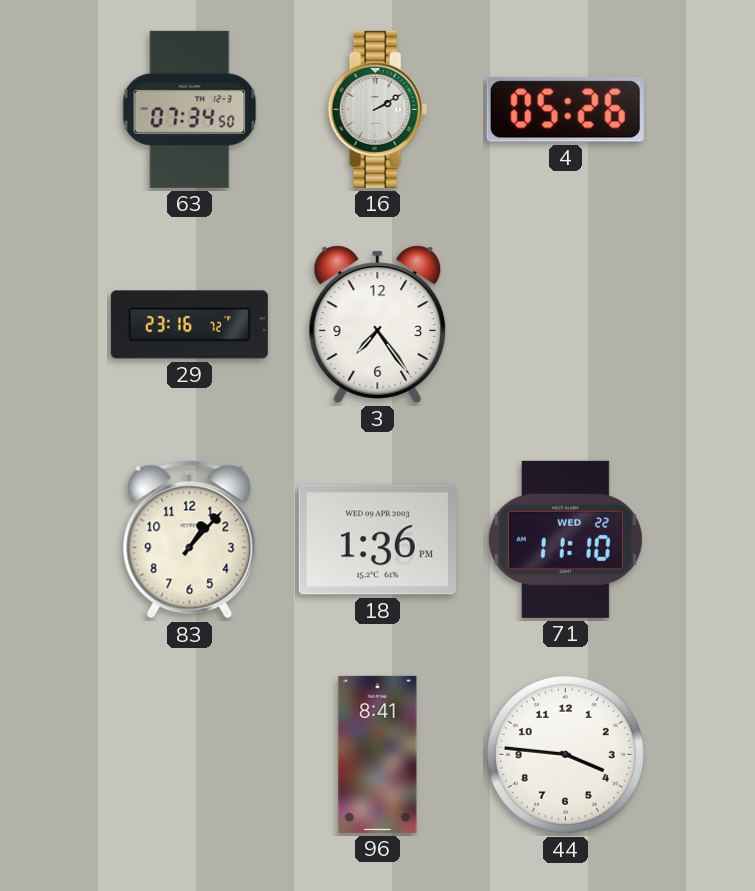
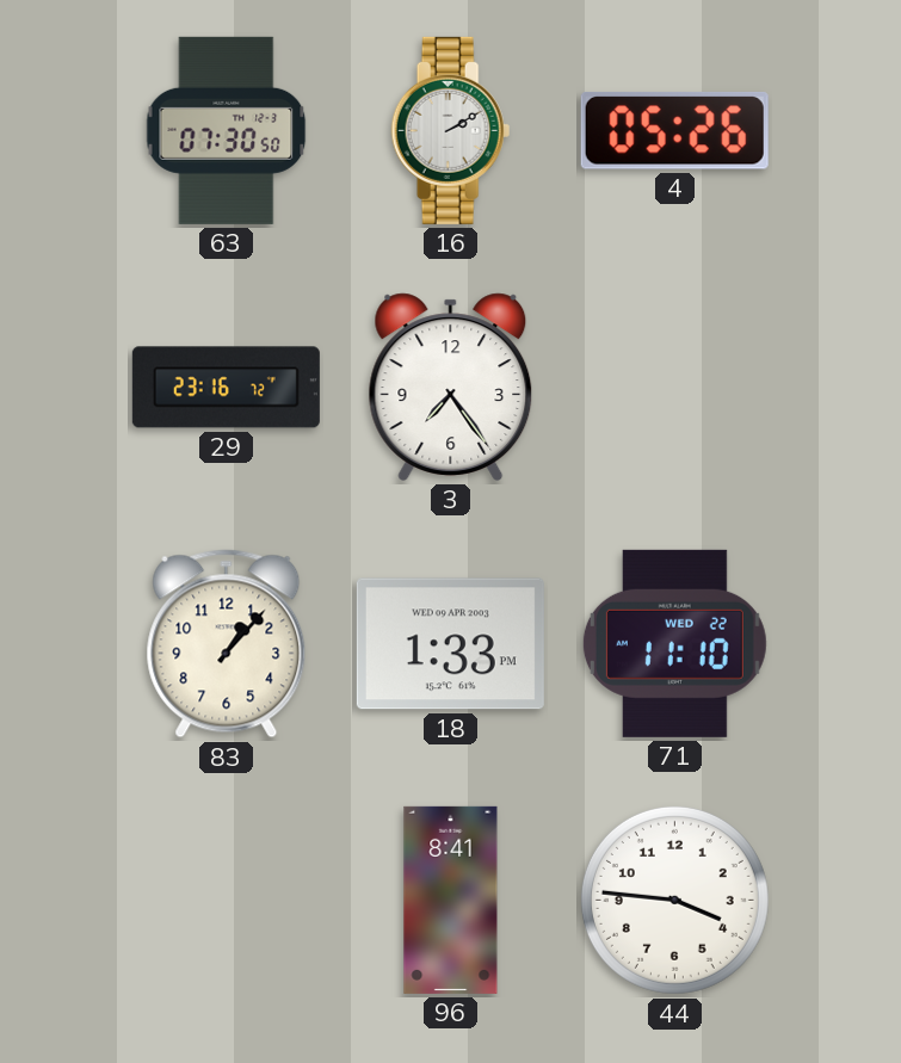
63: 07:34 -> 07:30 (227, 130)
18: 1:36 -> 1:33 (450, 644)
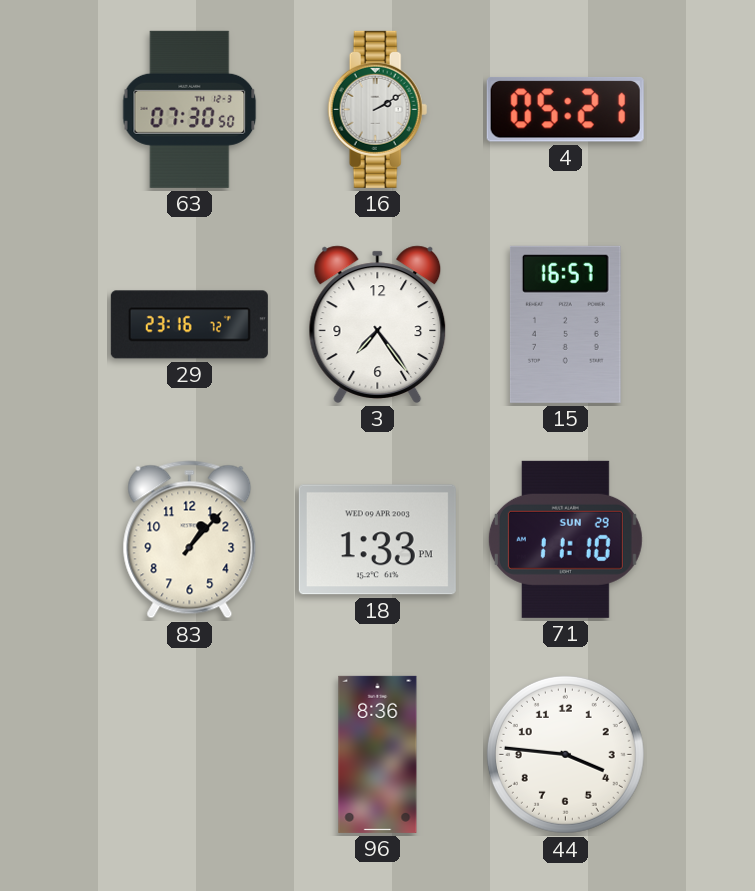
4: 05:26 -> 05:21 (565, 109)
15: none -> 16:57 (565, 324)
71 date: WED 22 -> SUN 29 (565, 539)
96: 8:41 -> 8:36 (378, 754)
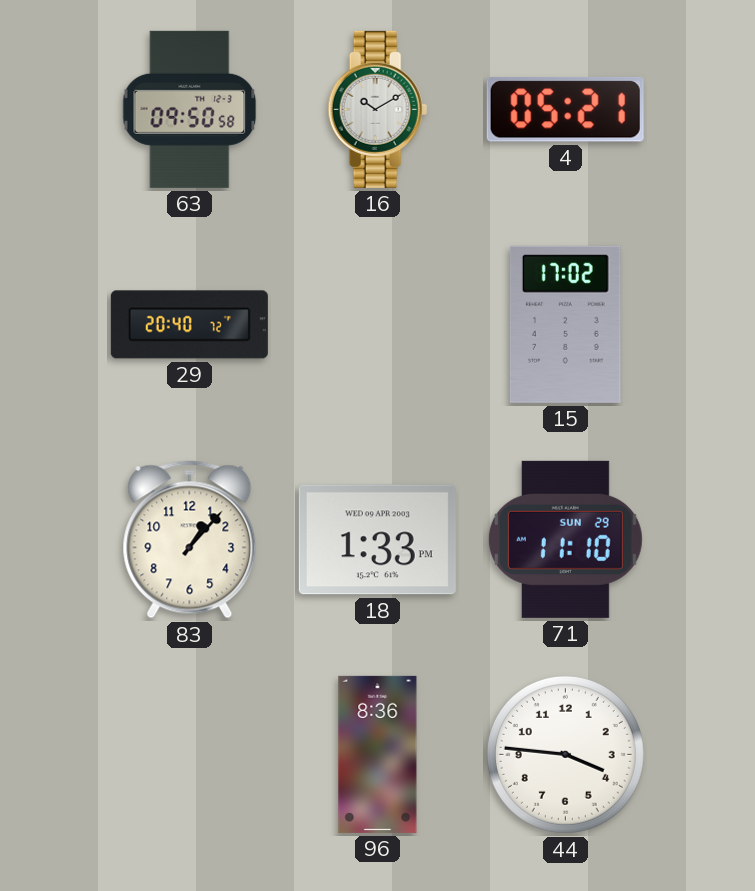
63: 07:30 -> 09:50 (190, 109)
16: 2:10 -> 10:10 (378, 109)
29: 23:16 -> 20:40 (189, 325)
3: 7:24 -> none (378, 324)
15: 16:57 -> 17:02 (565, 324)
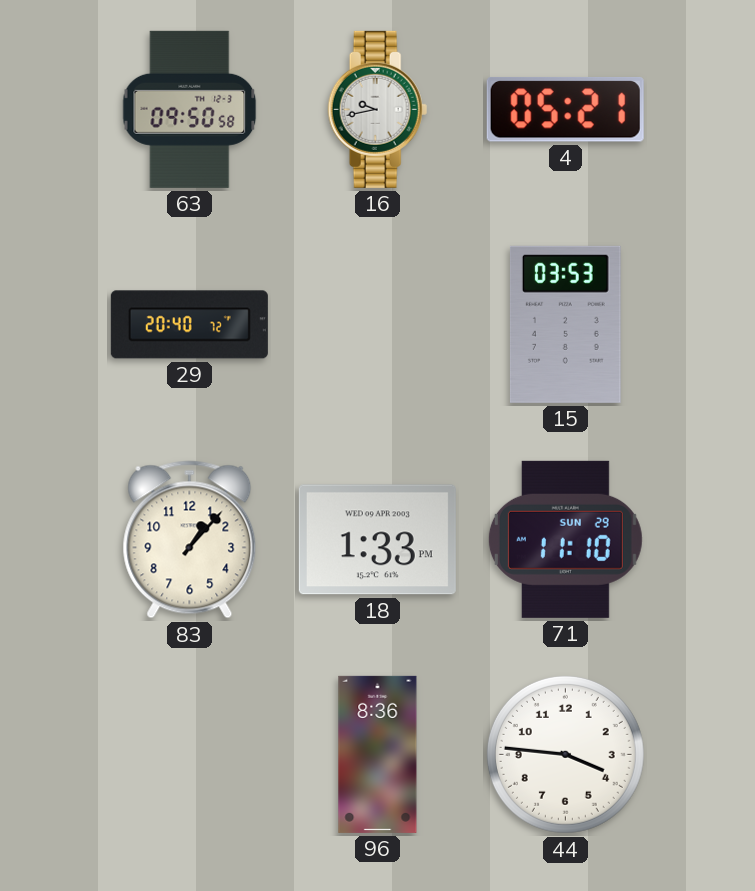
16: 10:10 -> 9:43 (378, 109)
15: 17:02 -> 03:53 (565, 324)
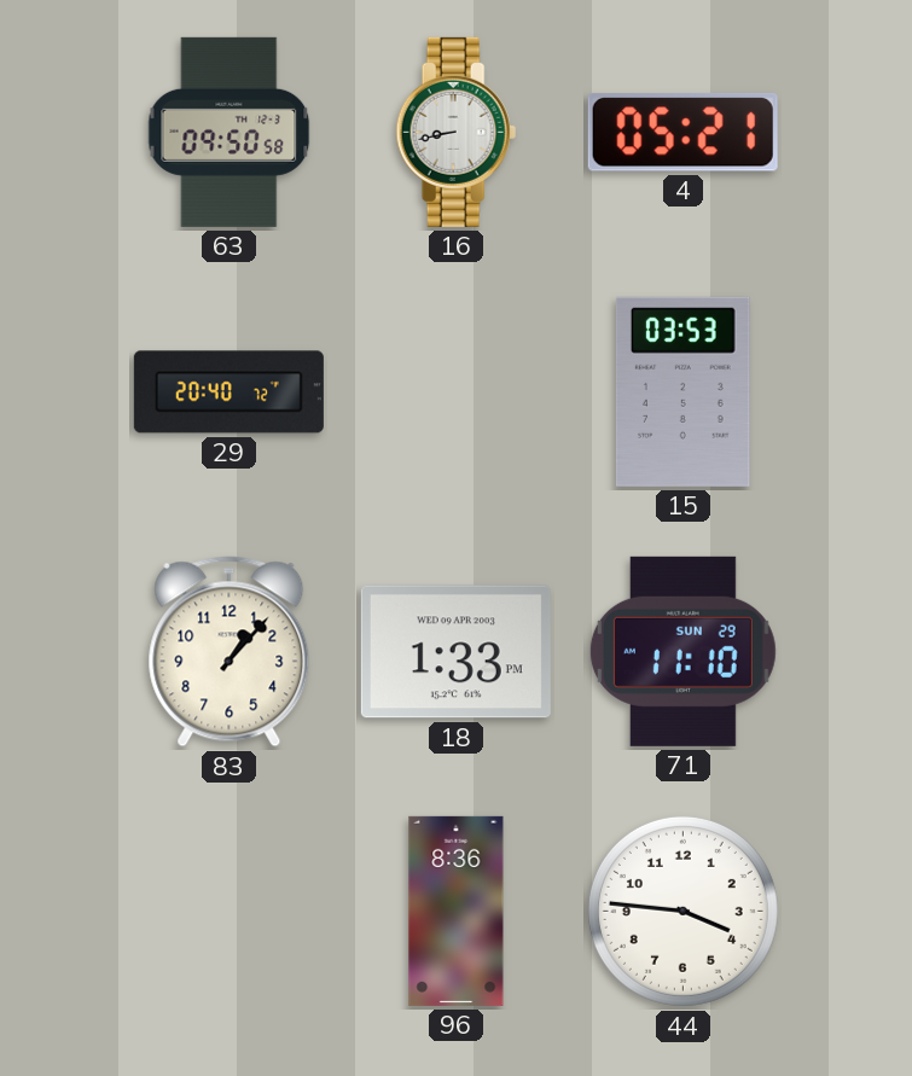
16: 9:43 -> 8:43 (457, 132)
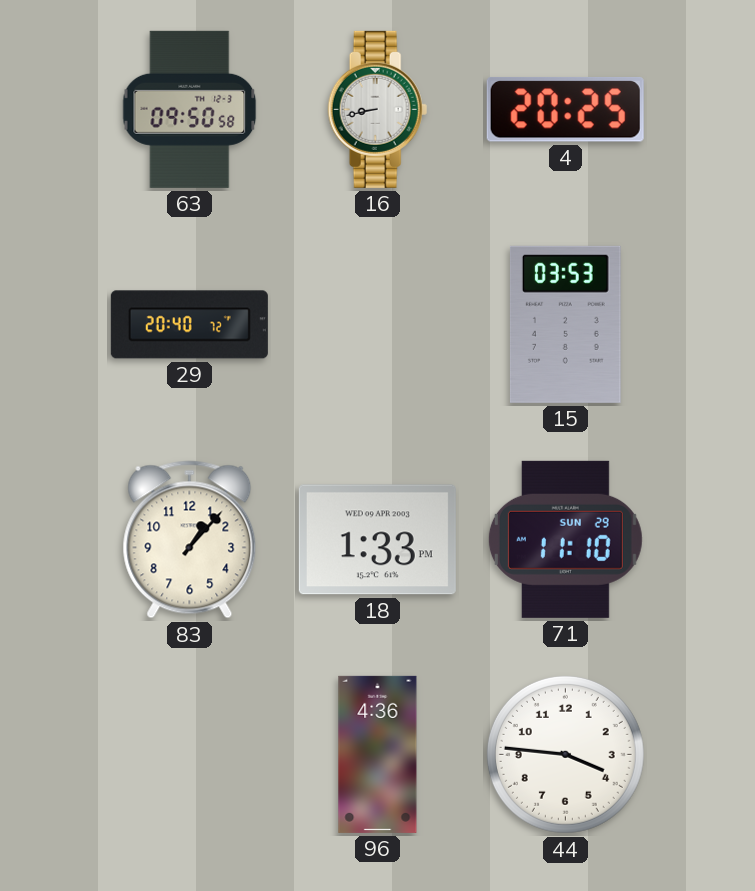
4: 05:21 -> 20:25 (565, 109)
96: 8:36 -> 4:36 (378, 754)
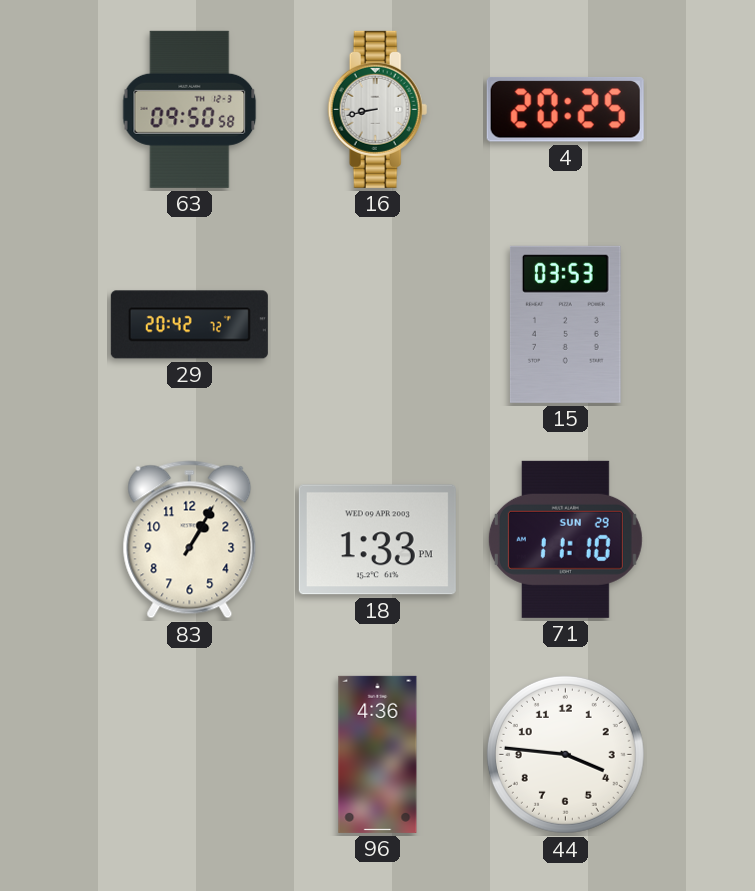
29: 20:40 -> 20:42 (189, 325)
83: 1:07 -> 1:05 (190, 540)
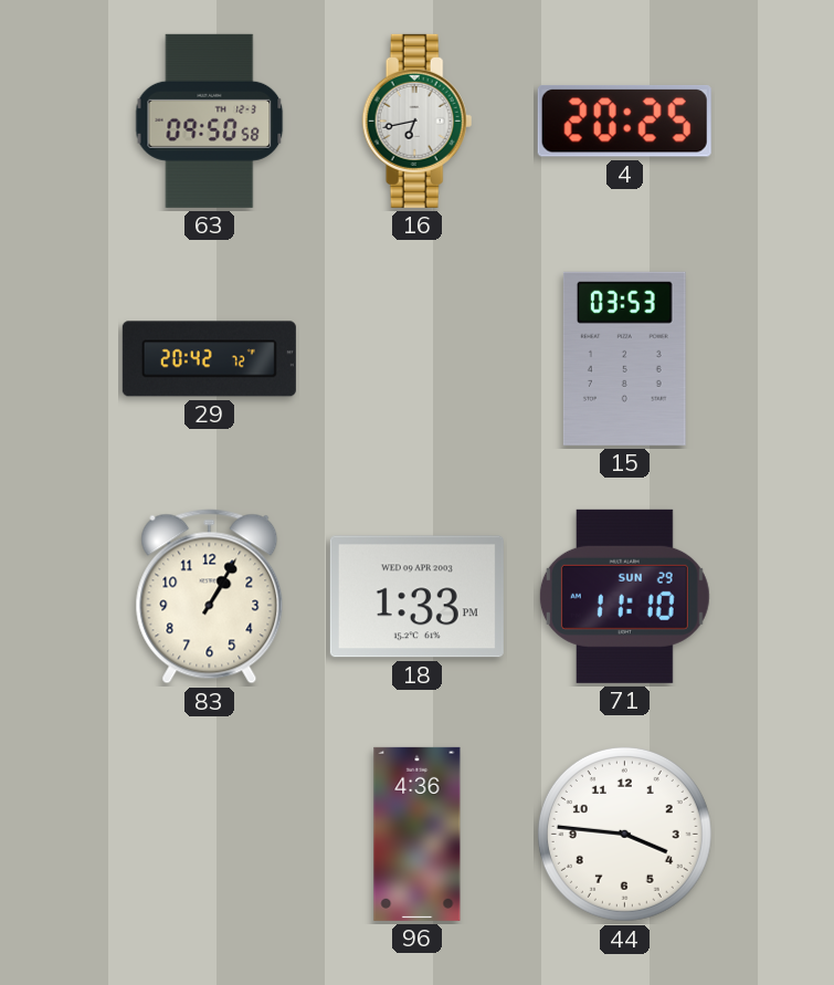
16: 8:43 -> 6:43 (418, 120)
